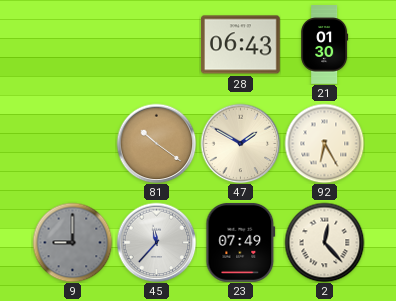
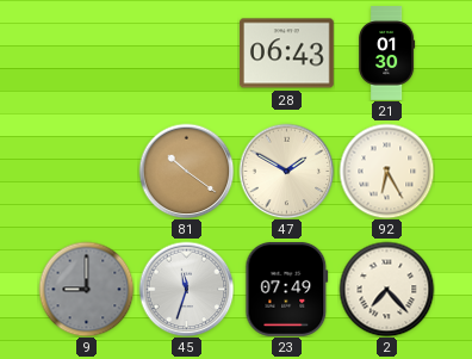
45: 11:37 -> 11:33 (186, 289)
2: 12:23 -> 7:23 (386, 289)
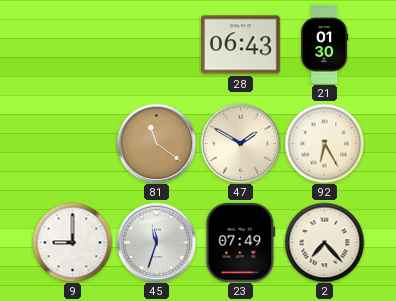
81: 10:21 -> 11:21 (156, 143)
9 dial: grey -> white (72, 242)
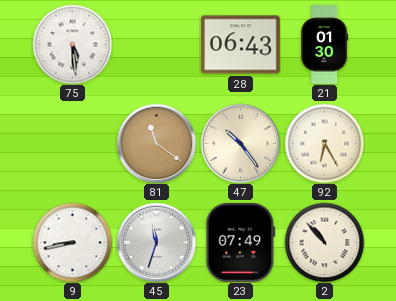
75: none -> 5:29 (72, 44)
47: 1:50 -> 10:24 (240, 143)
9: 9:00 -> 8:43 (72, 242)
2: 7:23 -> 10:53 (324, 242)
